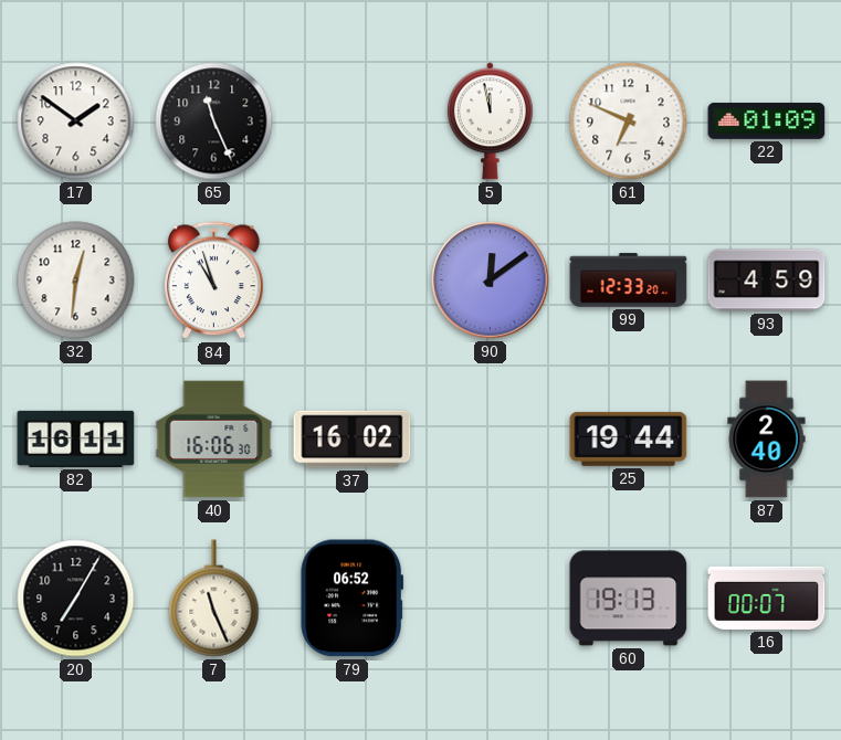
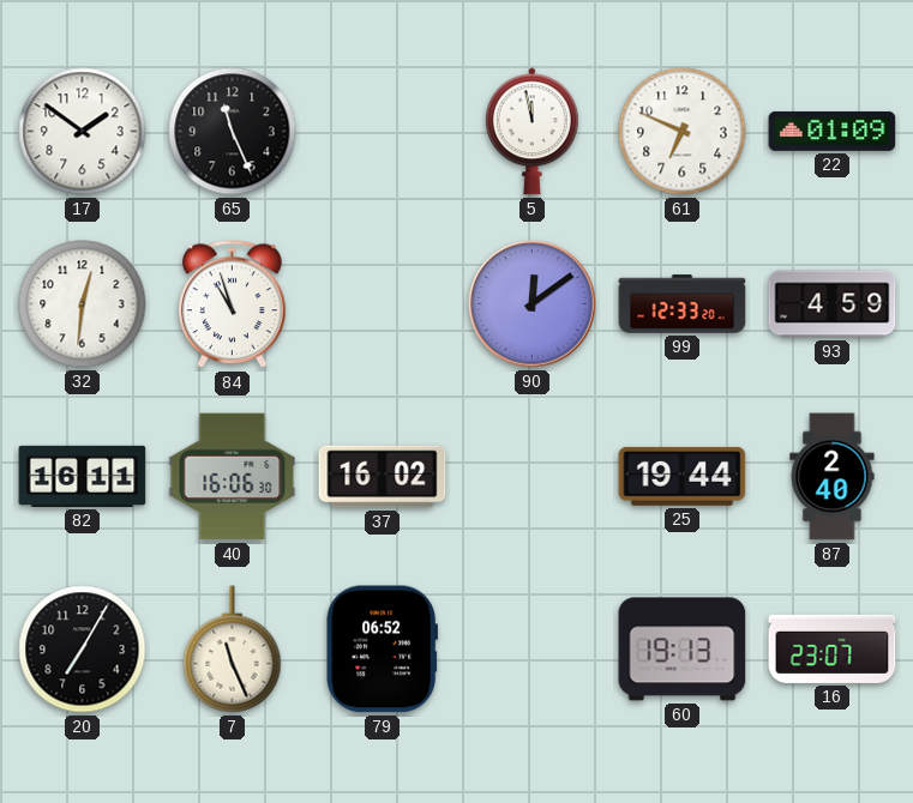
16: 00:07 -> 23:07 (833, 648)
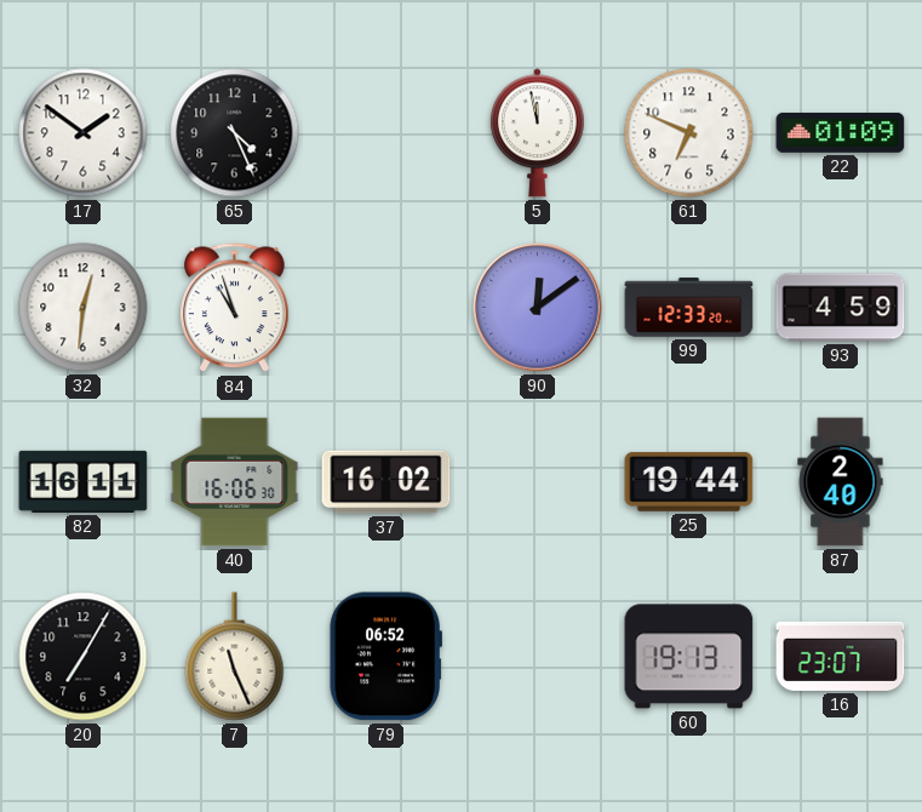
65: 11:26 -> 4:26 (235, 133)
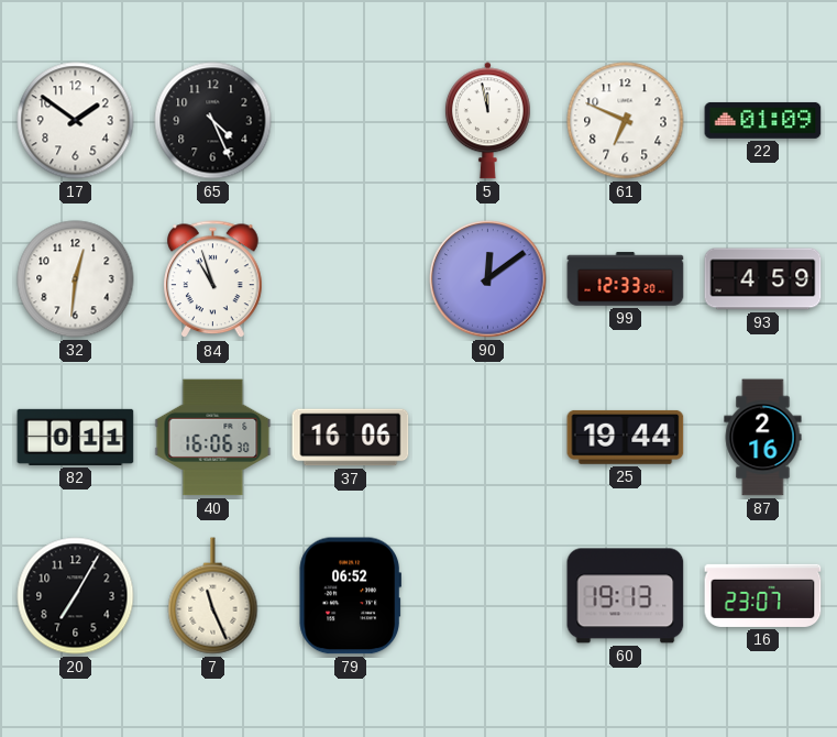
82: 16:11 -> 0:11 (76, 437)
37: 16:02 -> 16:06 (351, 438)
87: 2:40 -> 2:16 (763, 438)
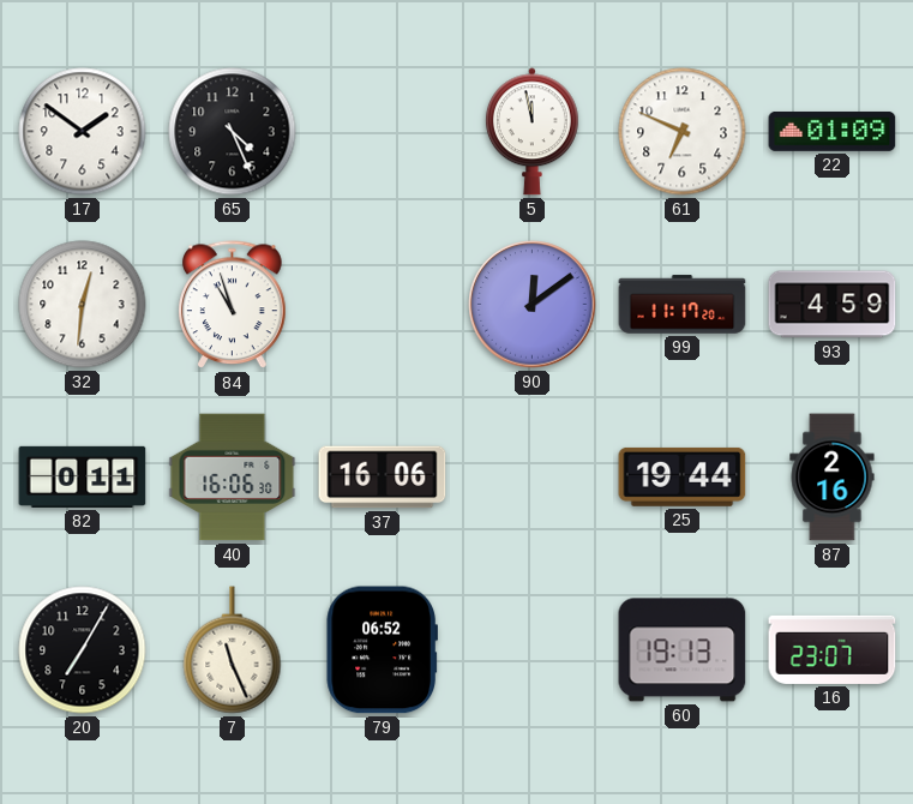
99: 12:33 -> 11:17 (683, 305)
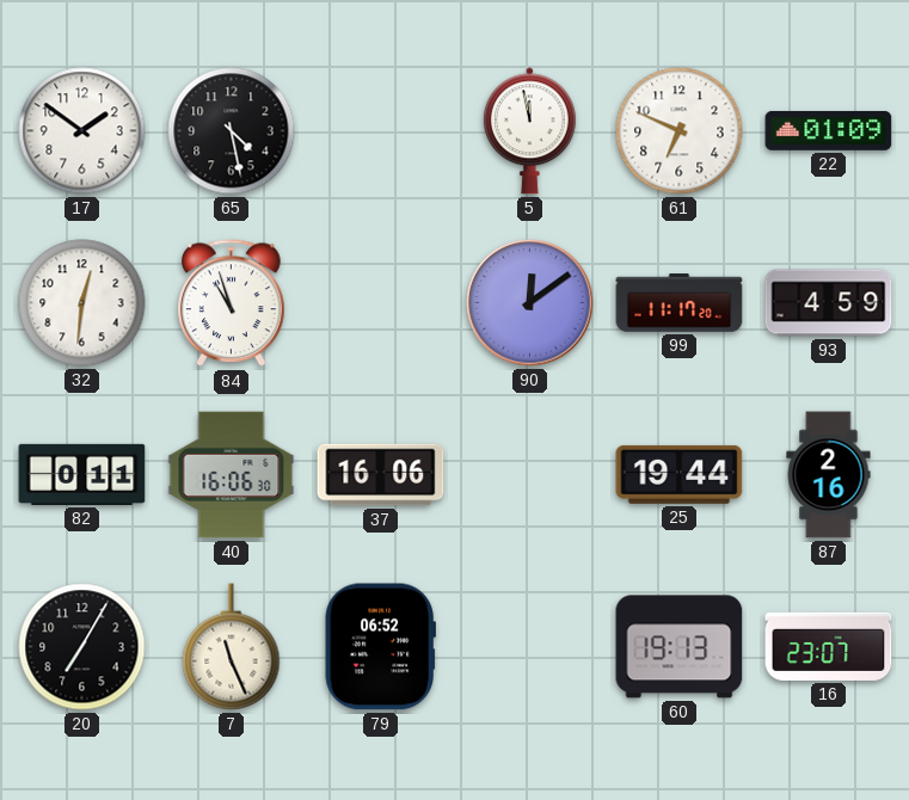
65: 4:26 -> 4:28 (232, 131)
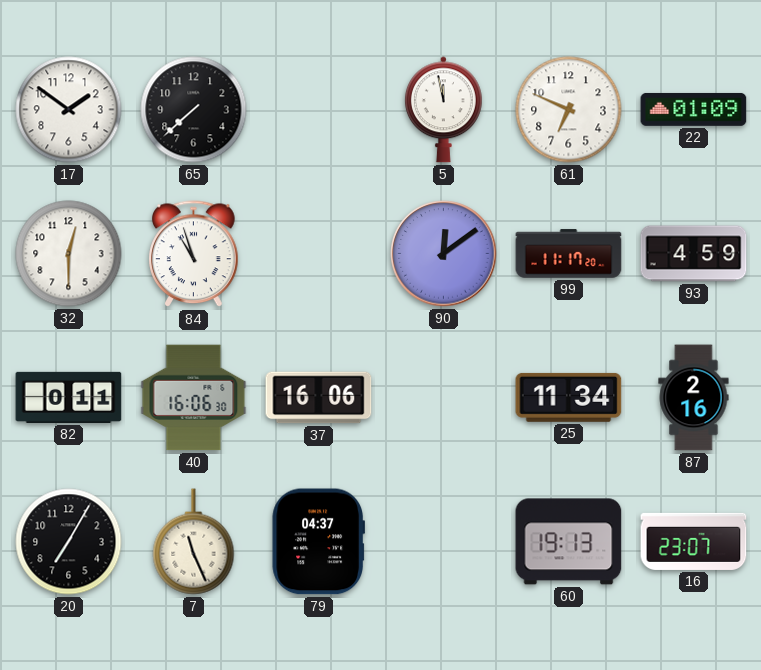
65: 4:28 -> 7:38 (194, 110)
32: 12:31 -> 12:30 (69, 254)
25: 19:44 -> 11:34 (569, 397)
79: 06:52 -> 04:37 (318, 542)
